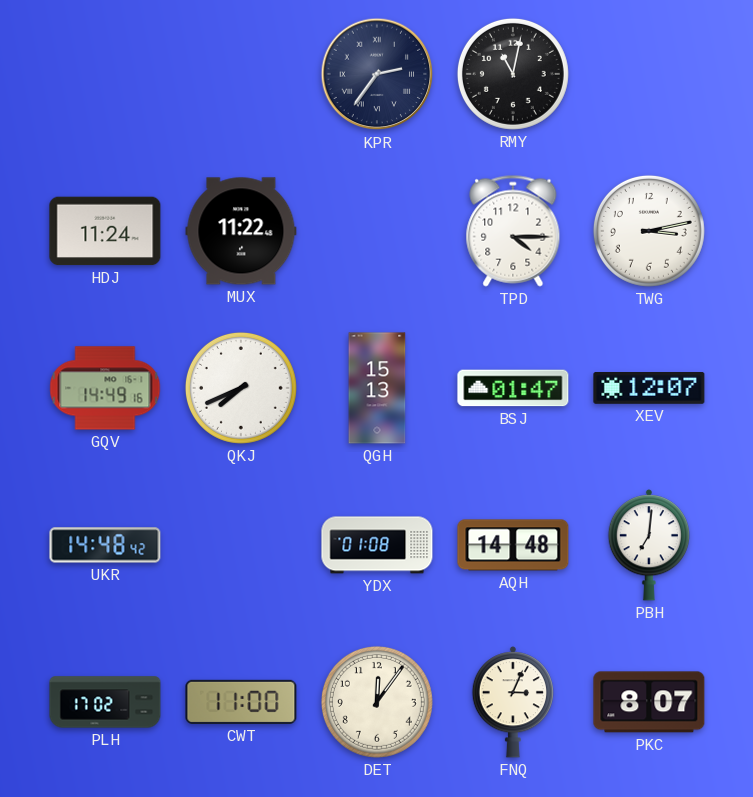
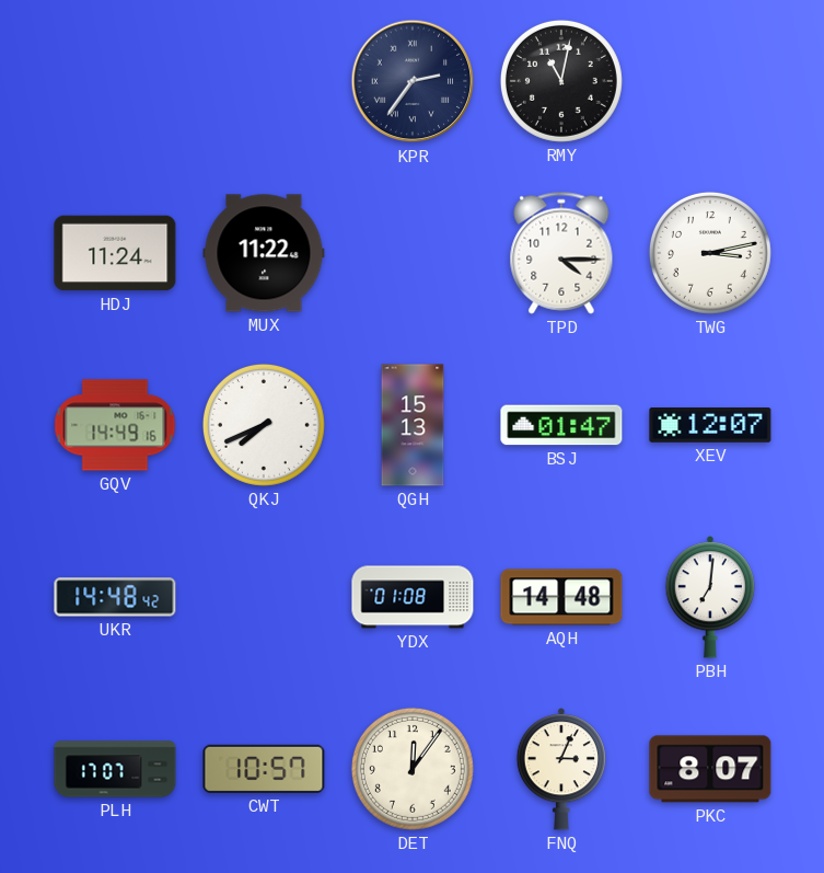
PLH: 17:02 -> 17:07 (115, 769)
CWT: 11:00 -> 10:57 (264, 769)
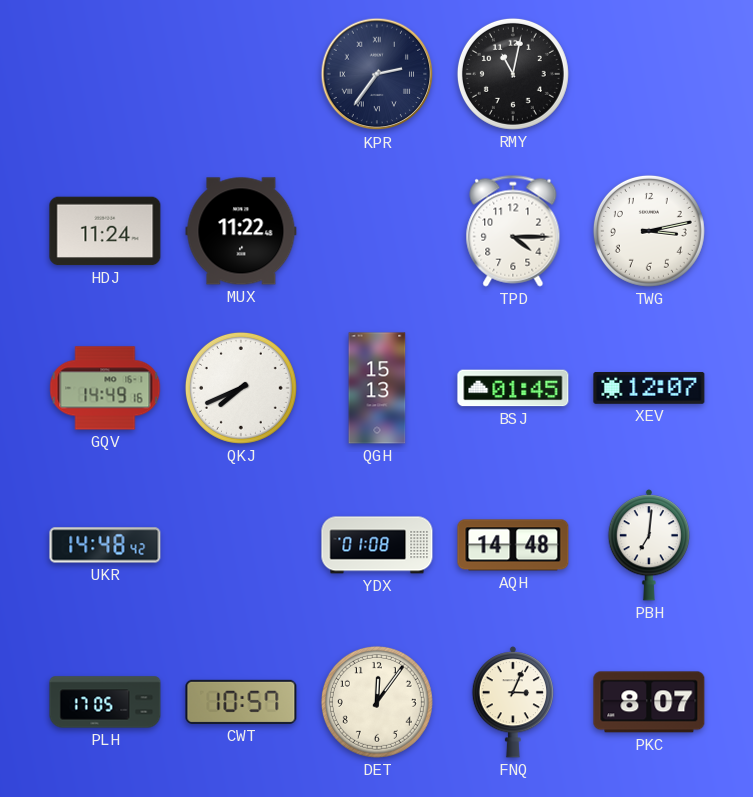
BSJ: 01:47 -> 01:45 (513, 388)
PLH: 17:07 -> 17:05 (105, 702)
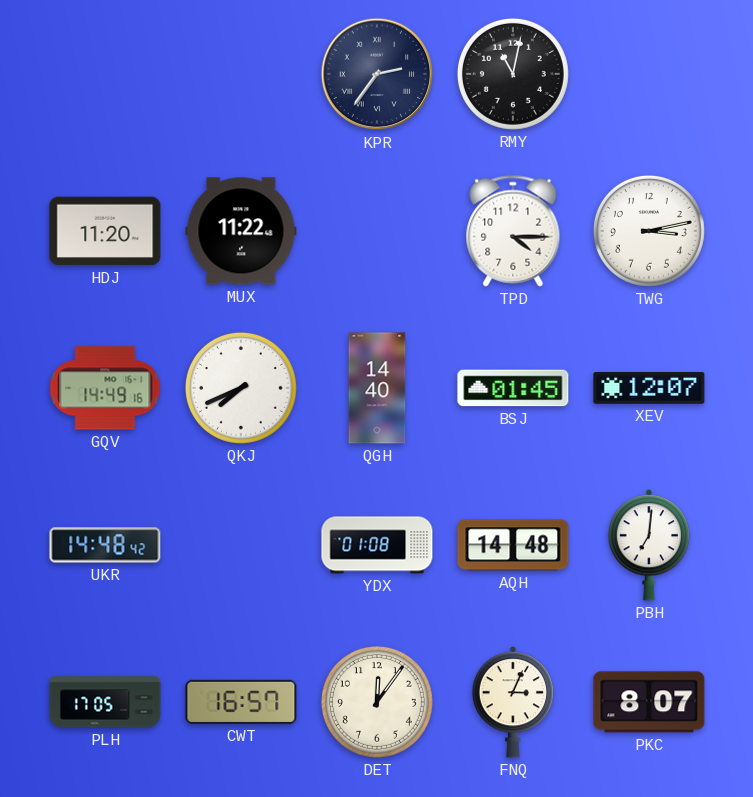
HDJ: 11:24 -> 11:20 (105, 231)
QGH: 15:13 -> 14:40 (377, 388)
CWT: 10:57 -> 16:57 (241, 702)
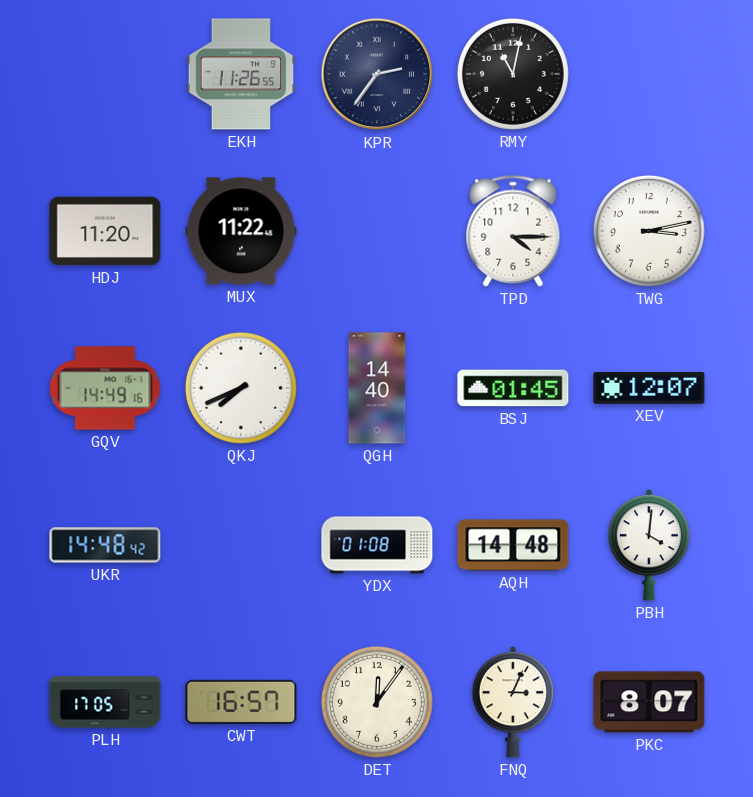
EKH: none -> 11:26 (241, 74)
PBH: 7:01 -> 4:01 (648, 545)
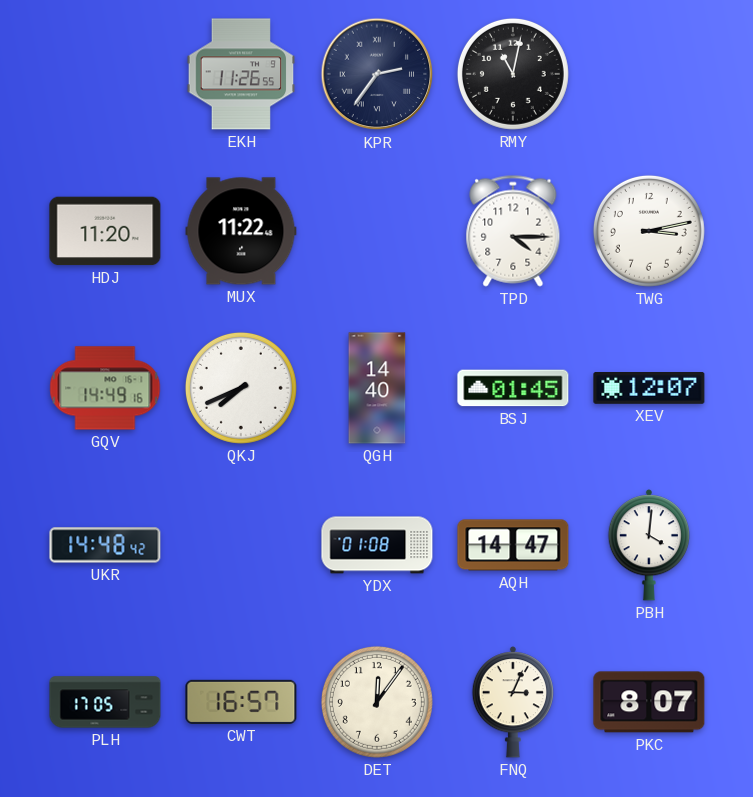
AQH: 14:48 -> 14:47 (513, 545)
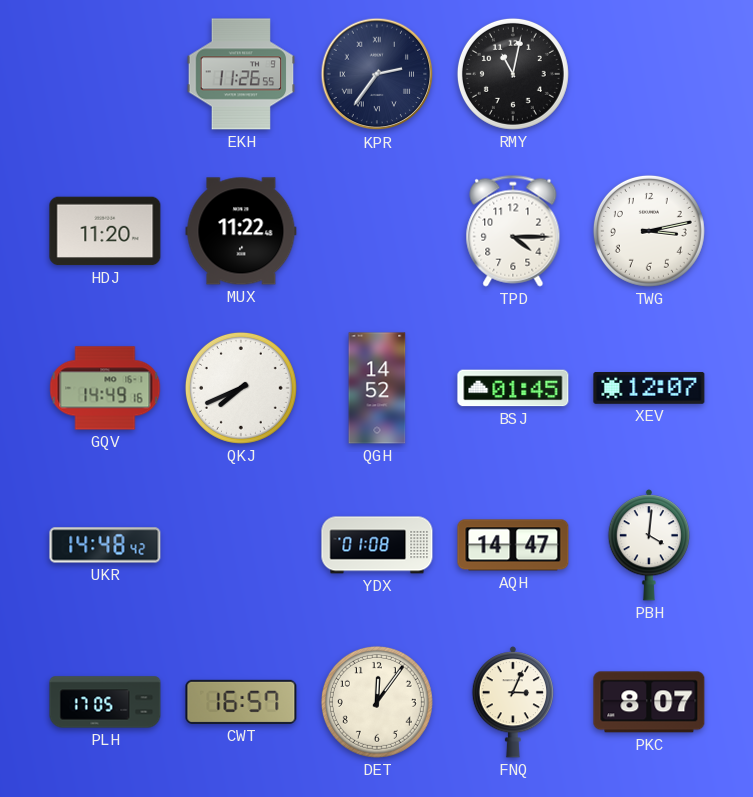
QGH: 14:40 -> 14:52 (377, 388)
